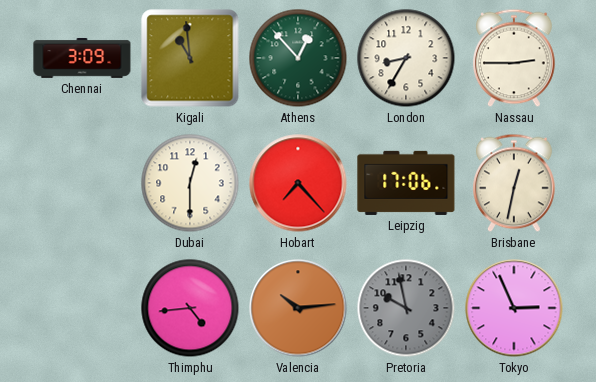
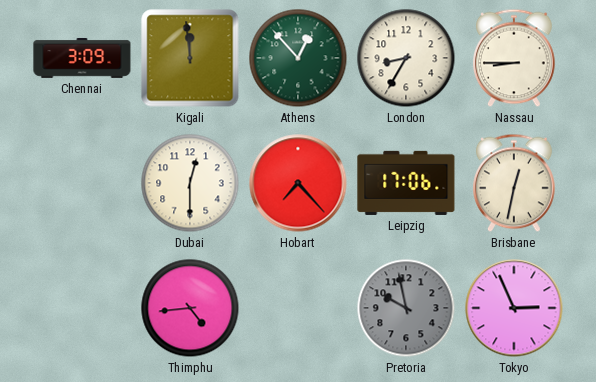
Kigali: 10:59 -> 11:59 (190, 58)
Nassau: 2:45 -> 8:45 (515, 58)
Valencia: 10:14 -> none (298, 308)
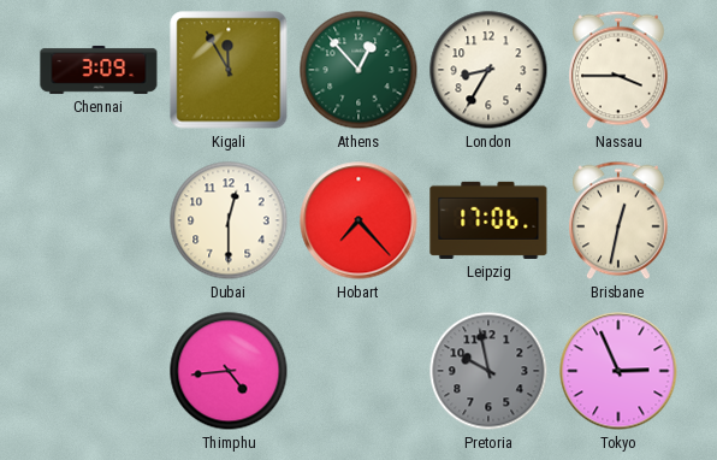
Kigali: 11:59 -> 11:55 (229, 70)
Nassau: 8:45 -> 3:45 (620, 70)
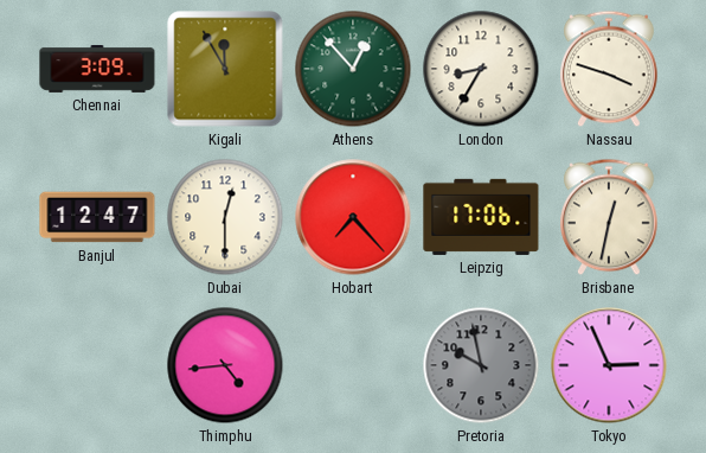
Nassau: 3:45 -> 3:48 (610, 69)
Banjul: none -> 12:47 (97, 217)
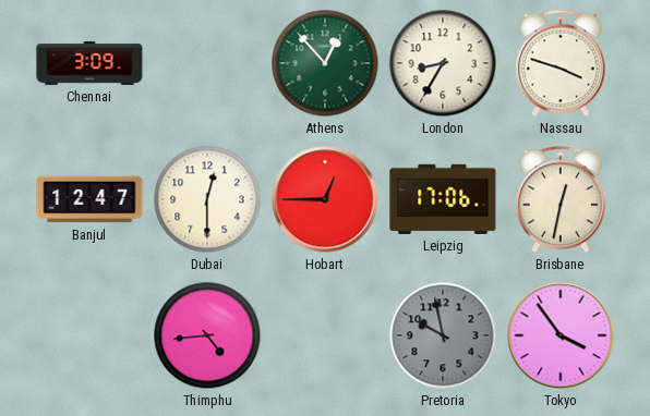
Kigali: 11:55 -> none (225, 69)
Hobart: 7:23 -> 12:45 (325, 199)
Tokyo: 2:56 -> 3:54 (561, 335)
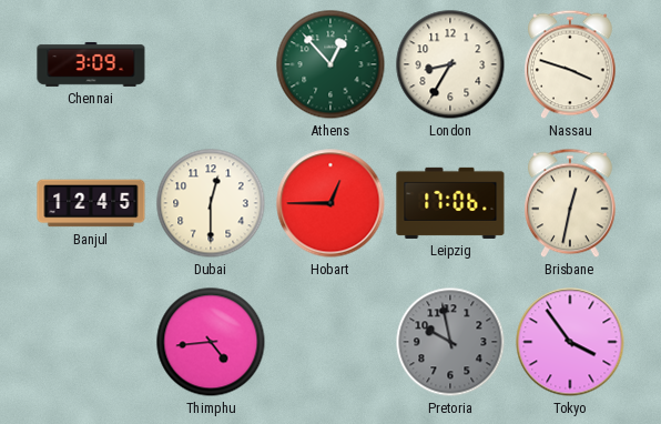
Banjul: 12:47 -> 12:45 (91, 203)
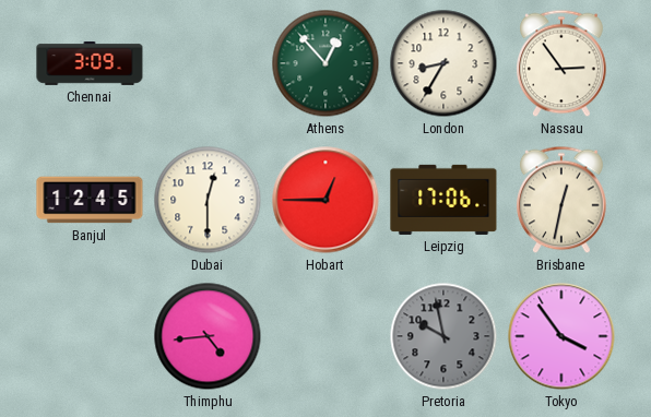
Nassau: 3:48 -> 2:54 (563, 63)
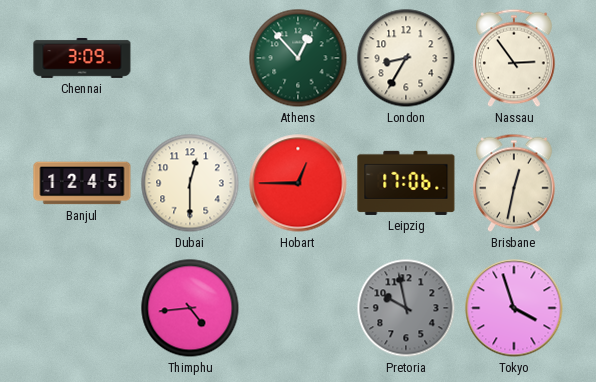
Tokyo: 3:54 -> 3:57 (514, 308)
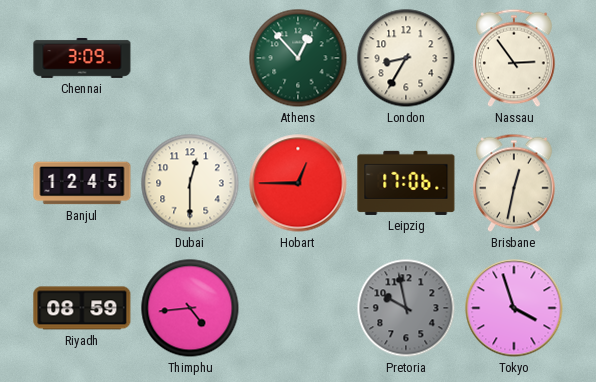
Riyadh: none -> 08:59 (82, 308)
